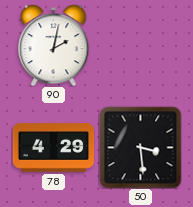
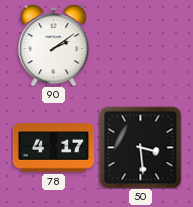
90: 2:02 -> 2:09 (54, 45)
78: 4:29 -> 4:17 (53, 148)
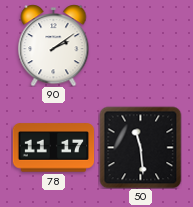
78: 4:17 -> 11:17 (53, 148)
50: 3:29 -> 11:29 (140, 147)
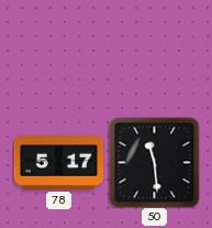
90: 2:09 -> none (54, 45)
78: 11:17 -> 5:17 (58, 163)
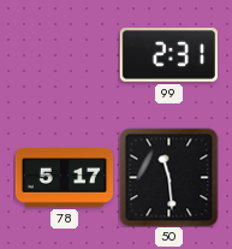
99: none -> 2:31 (168, 55)
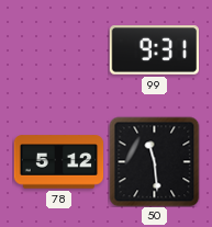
99: 2:31 -> 9:31 (154, 50)
78: 5:17 -> 5:12 (58, 162)
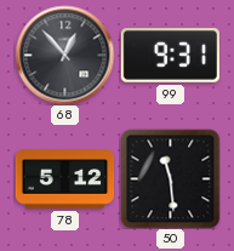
68: none -> 12:53 (64, 55)
